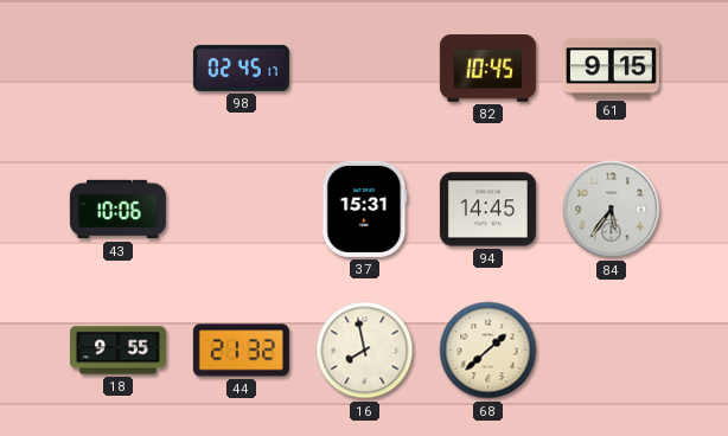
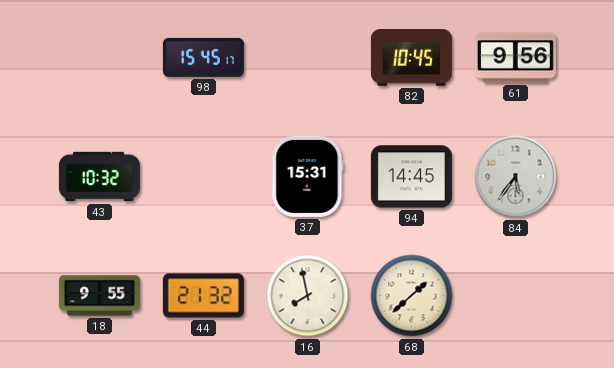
98: 02:45 -> 15:45 (203, 57)
61: 9:15 -> 9:56 (515, 58)
43: 10:06 -> 10:32 (99, 177)
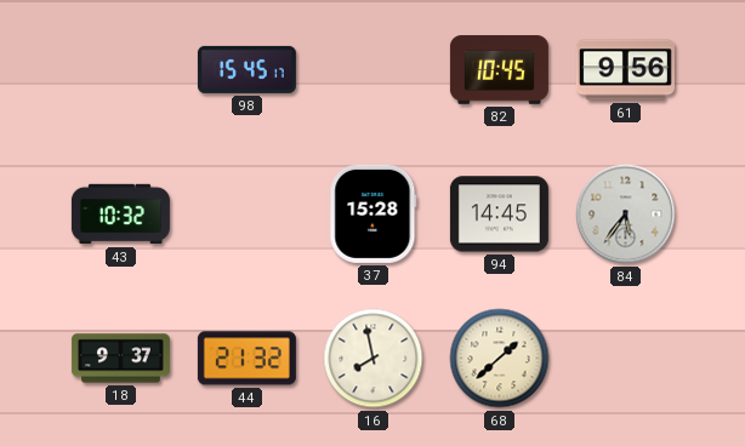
37: 15:31 -> 15:28 (374, 213)
18: 9:55 -> 9:37 (120, 359)
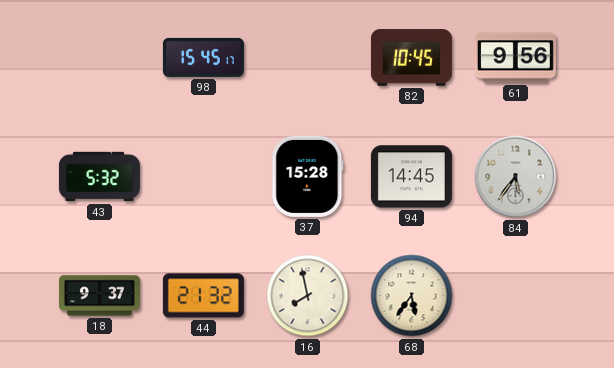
43: 10:32 -> 5:32 (99, 177)
68: 1:38 -> 5:36 (412, 296)
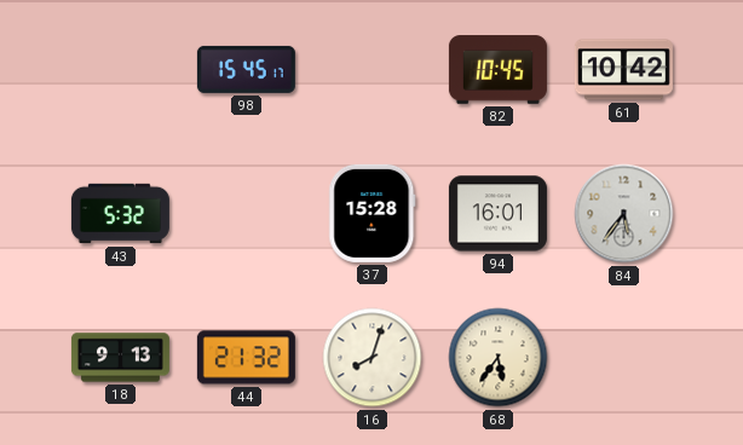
61: 9:56 -> 10:42 (623, 70)
94: 14:45 -> 16:01 (497, 214)
18: 9:37 -> 9:13 (120, 358)
16: 7:58 -> 8:03 (373, 358)
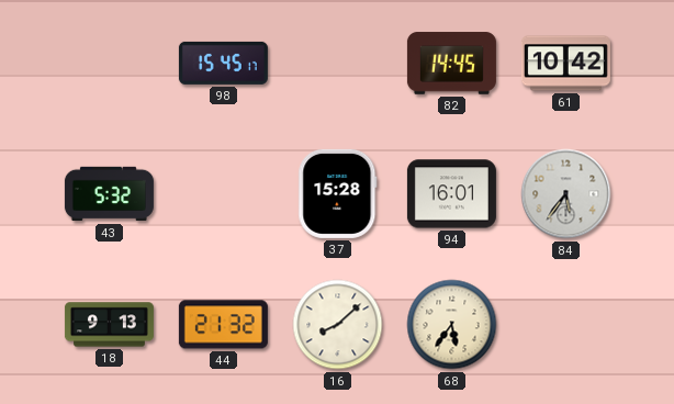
82: 10:45 -> 14:45 (451, 64)
16: 8:03 -> 8:08 (338, 325)
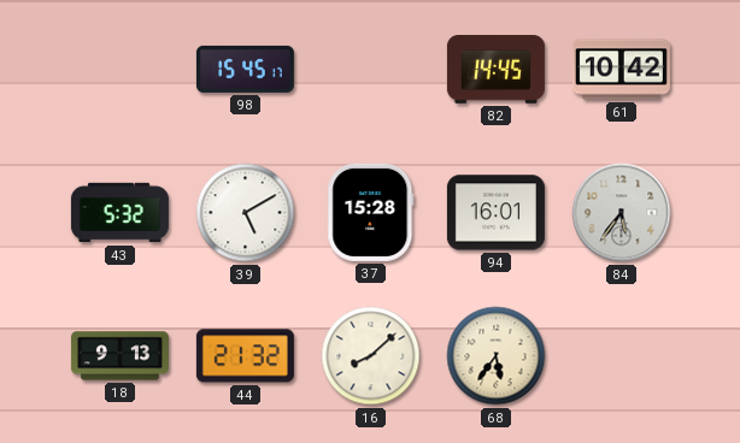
39: none -> 5:10 (246, 213)
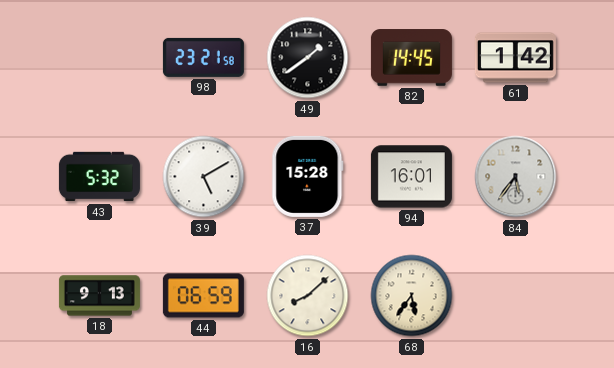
98: 15:45 -> 23:21 (203, 57)
49: none -> 1:39 (308, 58)
61: 10:42 -> 1:42 (515, 58)
44: 21:32 -> 06:59 (203, 296)
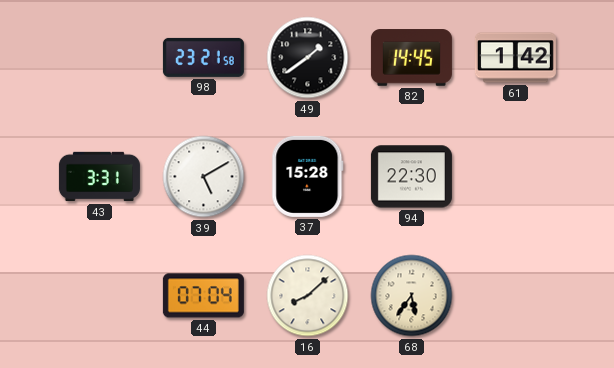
43: 5:32 -> 3:31 (99, 177)
94: 16:01 -> 22:30 (411, 177)
84: 5:36 -> none (516, 177)
18: 9:13 -> none (99, 296)
44: 06:59 -> 07:04 (203, 296)
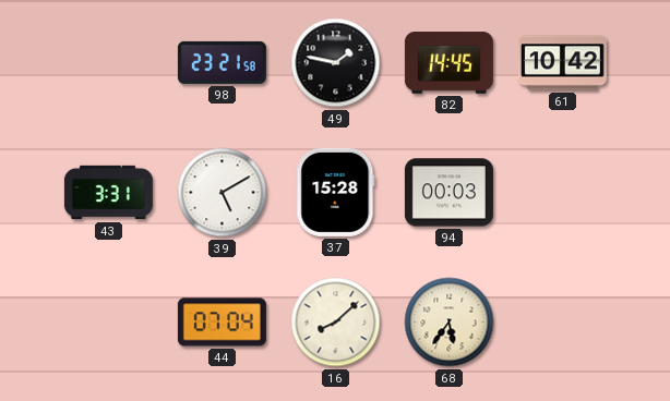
49: 1:39 -> 1:47 (336, 63)
61: 1:42 -> 10:42 (562, 63)
94: 22:30 -> 00:03 (448, 193)
